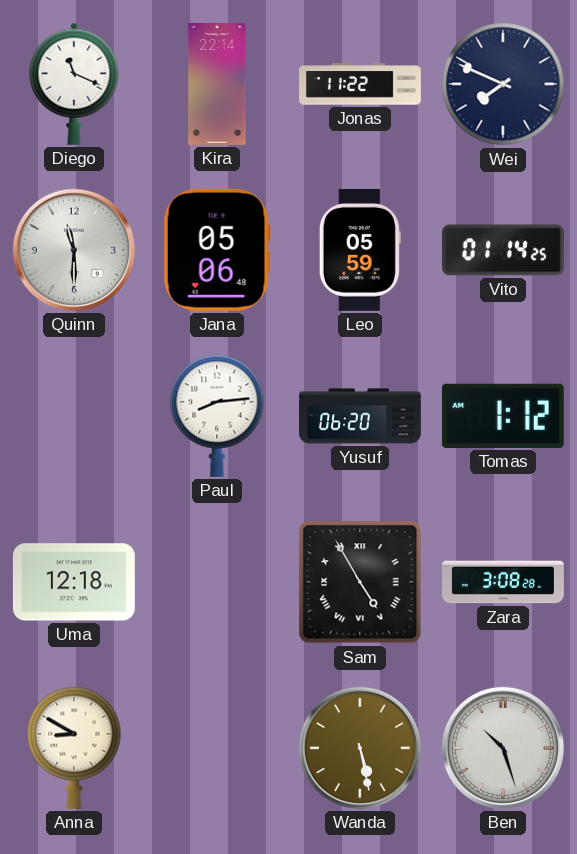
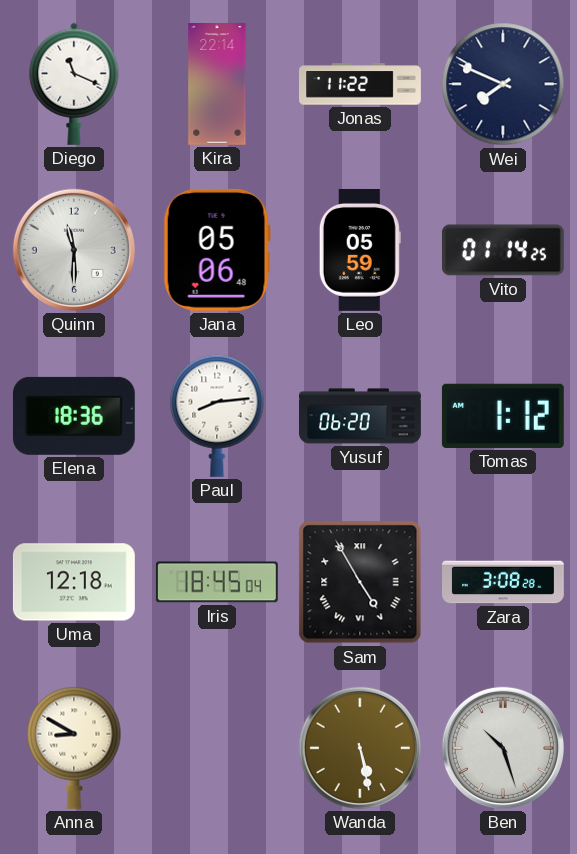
Elena: none -> 18:36 (74, 416)
Iris: none -> 18:45 (217, 582)
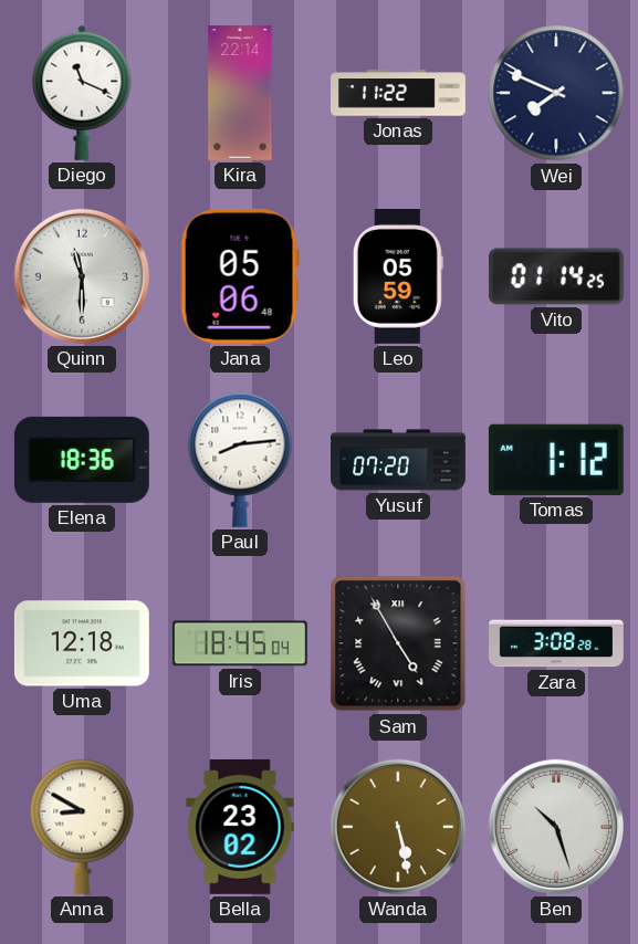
Yusuf: 06:20 -> 07:20 (399, 460)
Bella: none -> 23:02 (240, 827)
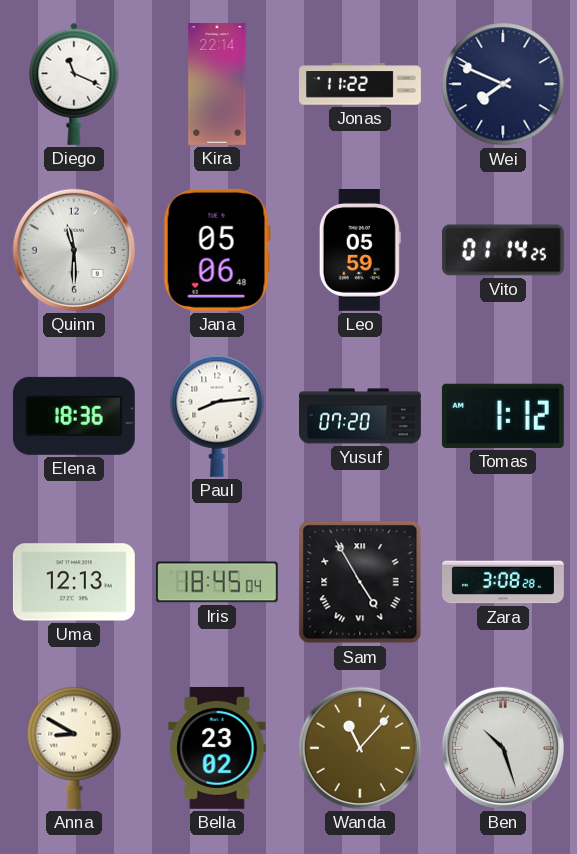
Uma: 12:18 -> 12:13 (74, 582)
Wanda: 5:28 -> 11:07 (360, 748)
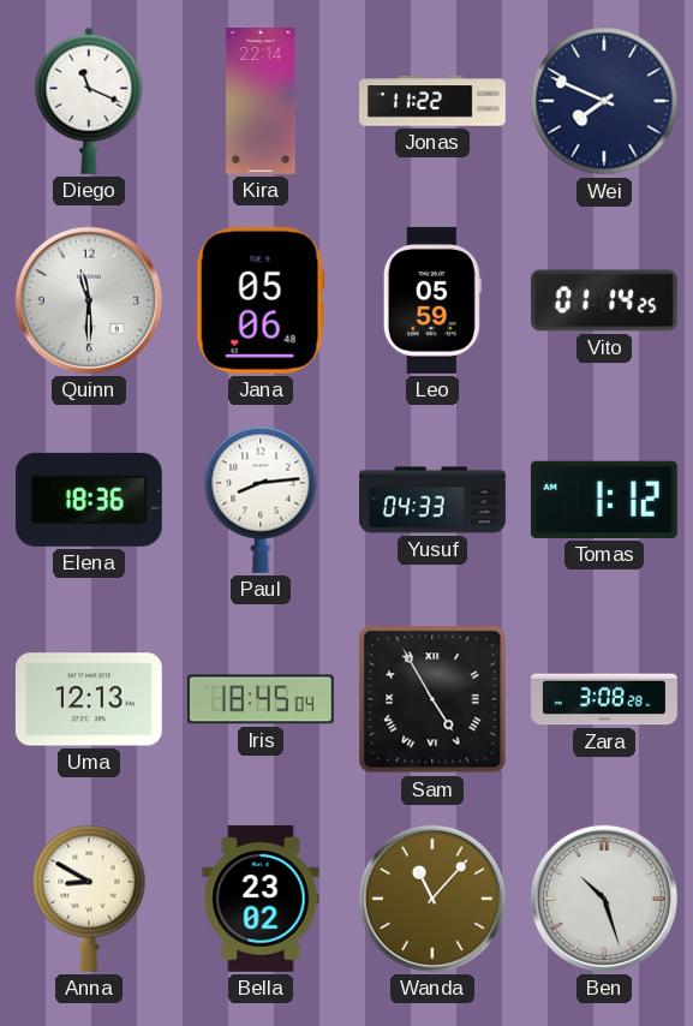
Yusuf: 07:20 -> 04:33 (434, 500)
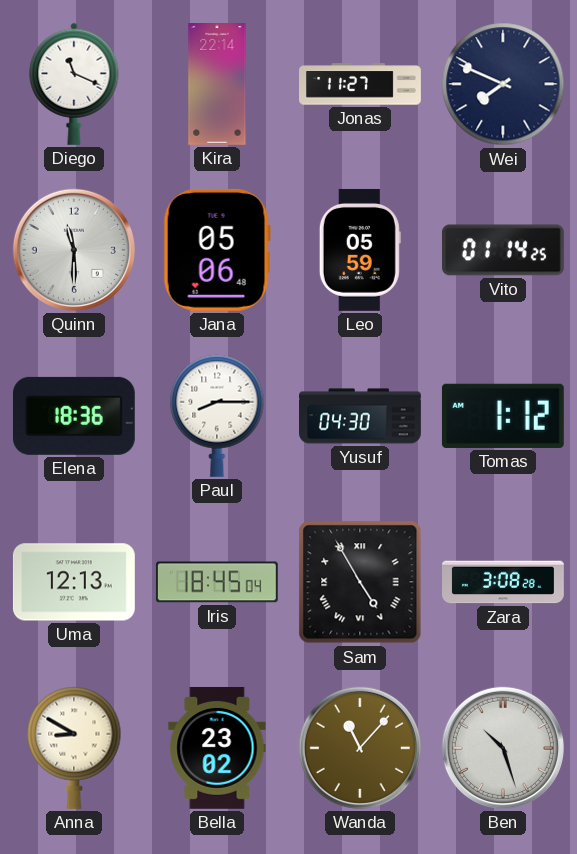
Jonas: 11:22 -> 11:27 (361, 84)
Paul: 8:14 -> 8:15 (217, 416)
Yusuf: 04:33 -> 04:30 (361, 416)
